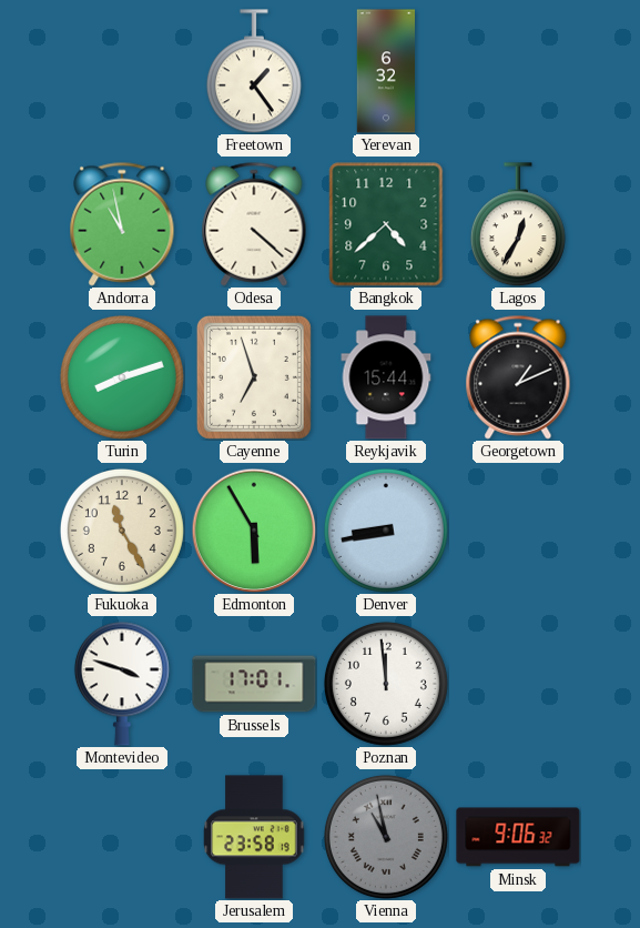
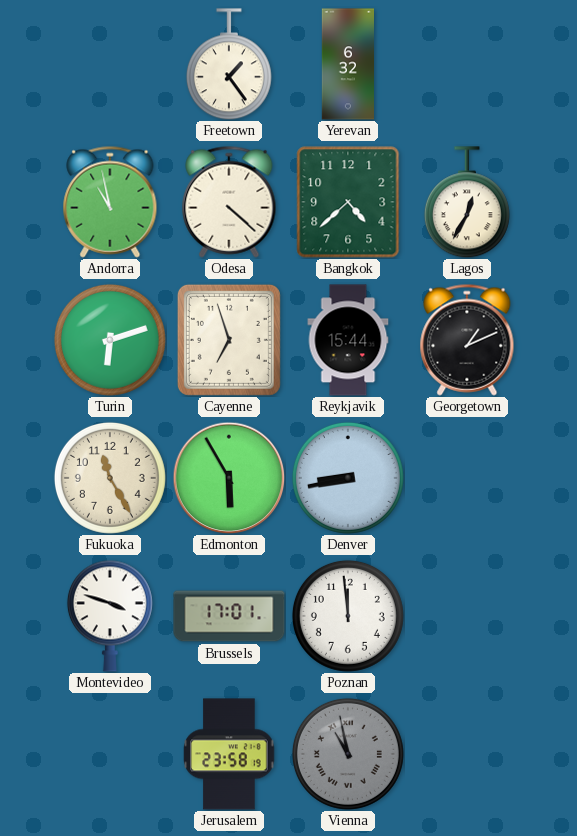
Turin: 8:12 -> 6:12 (110, 340)
Minsk: 9:06 -> none (518, 837)
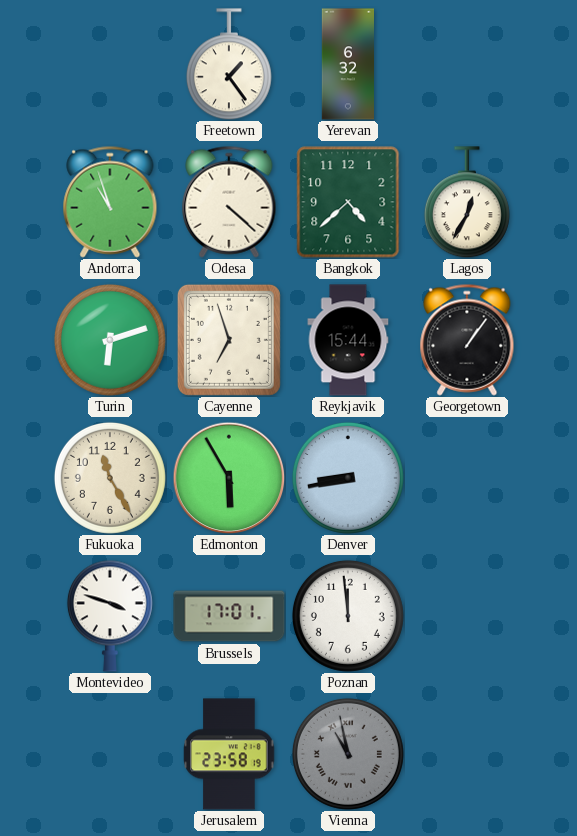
Andorra: 10:58 -> 10:57 (110, 202)
Georgetown: 1:11 -> 1:06 (467, 340)
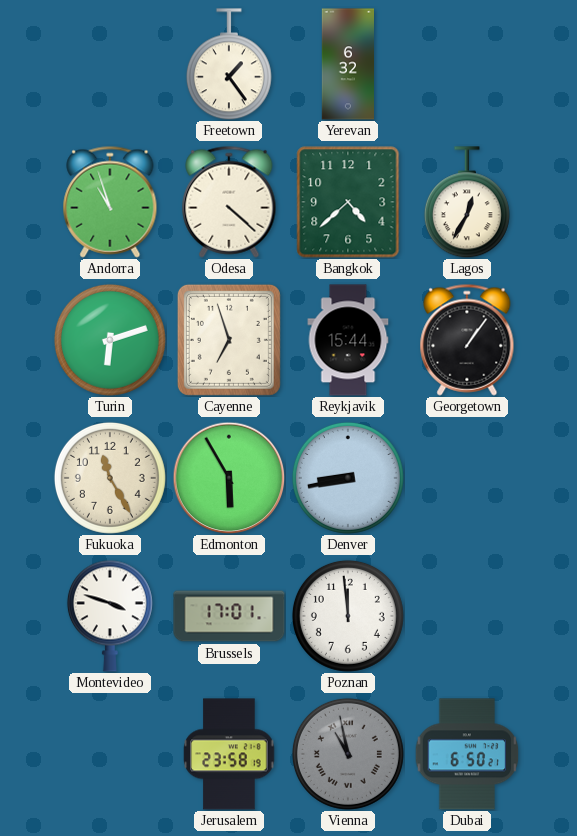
Dubai: none -> 6:50 (467, 754)
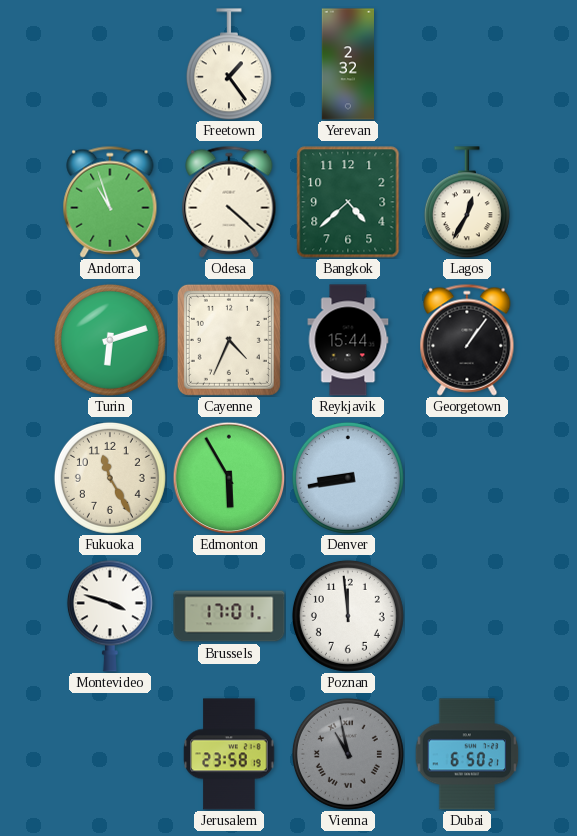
Yerevan: 6:32 -> 2:32 (348, 64)
Cayenne: 6:57 -> 4:34 (229, 340)
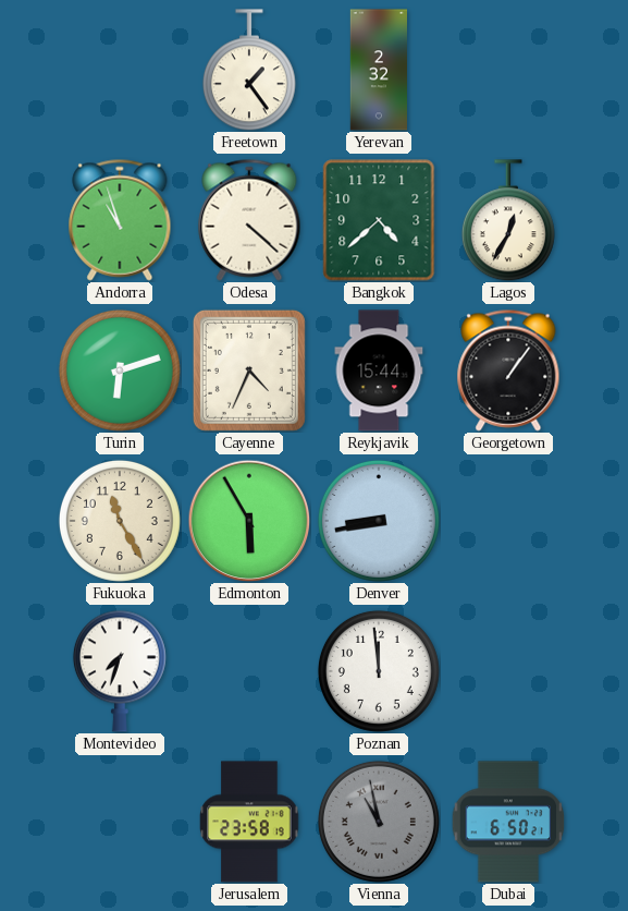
Montevideo: 3:48 -> 7:33 (120, 671)
Brussels: 17:01 -> none (229, 616)
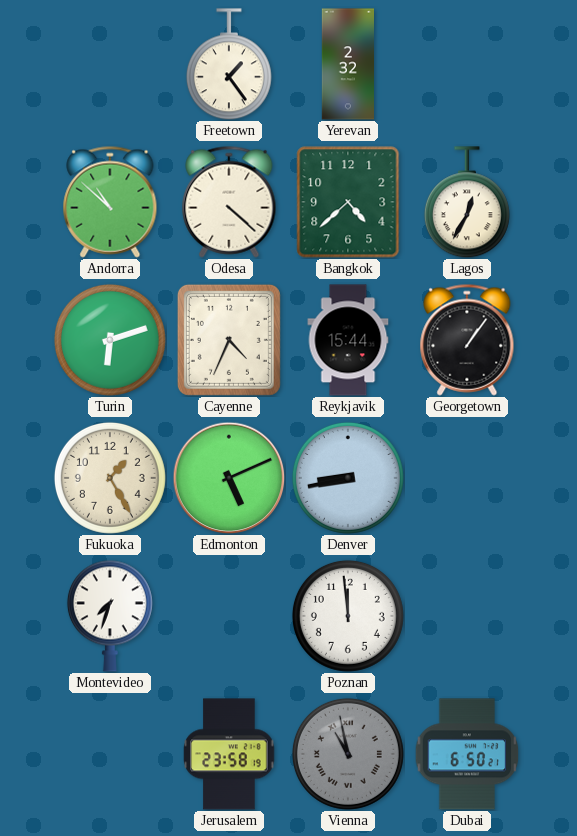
Andorra: 10:57 -> 10:52 (110, 202)
Fukuoka: 11:25 -> 1:25 (110, 478)
Edmonton: 5:55 -> 5:11 (229, 478)
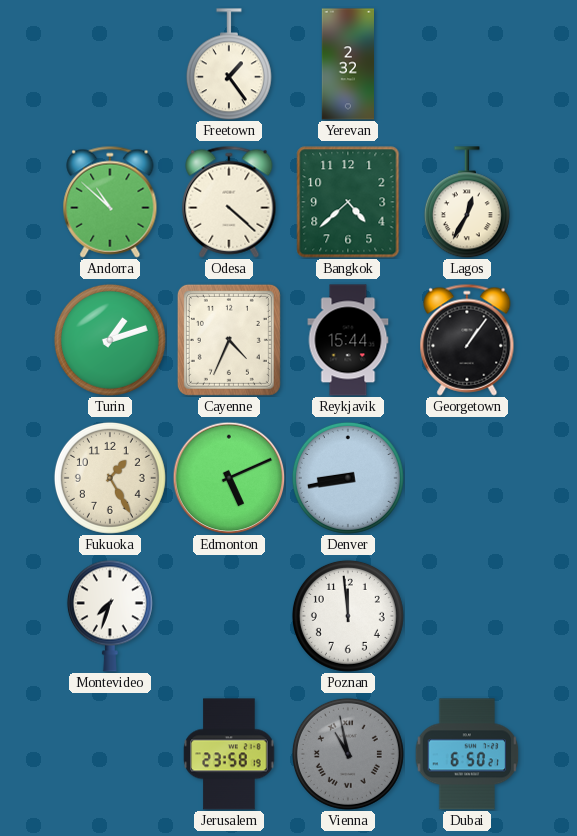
Turin: 6:12 -> 1:12 (110, 340)
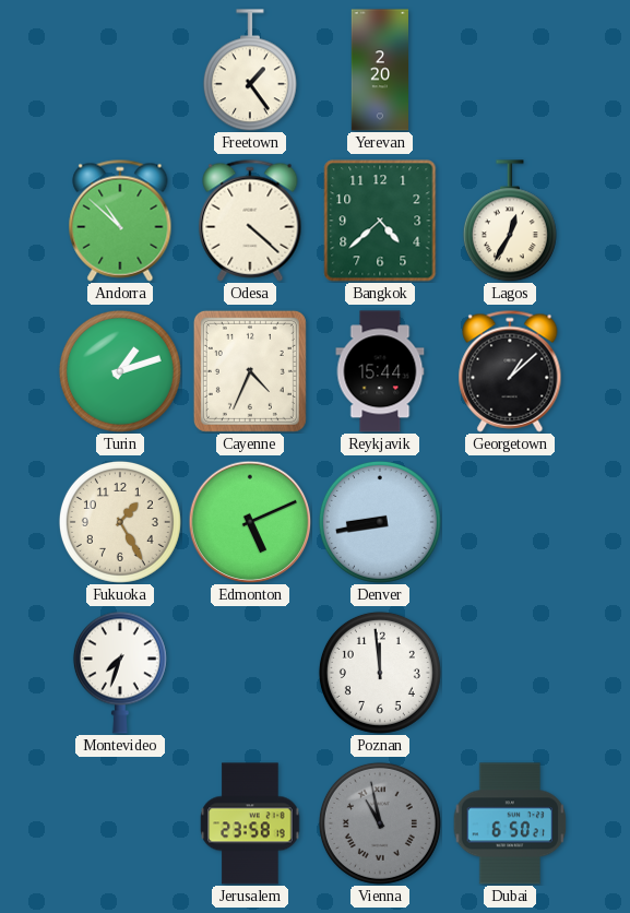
Yerevan: 2:32 -> 2:20 (380, 70)
Georgetown: 1:06 -> 1:08 (510, 371)
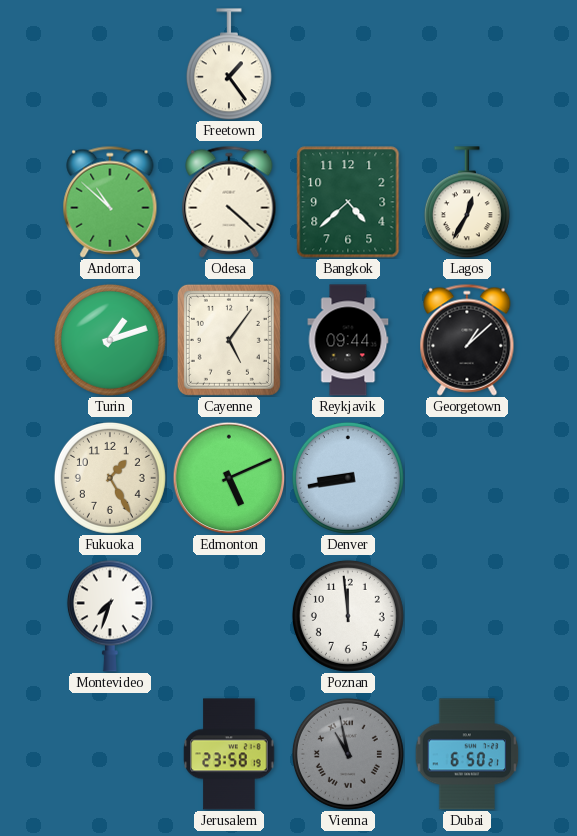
Yerevan: 2:20 -> none (380, 70)
Cayenne: 4:34 -> 5:06 (229, 340)
Reykjavik: 15:44 -> 09:44 (348, 340)
